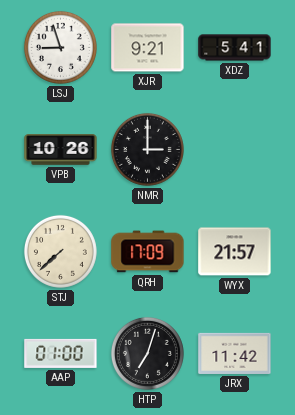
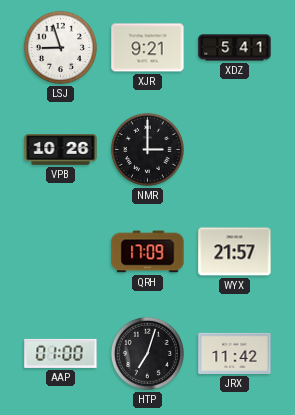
STJ: 7:38 -> none (60, 251)
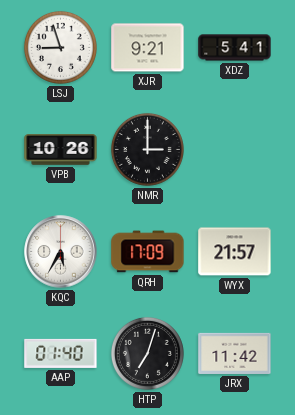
KQC: none -> 5:35 (61, 252)
AAP: 01:00 -> 01:40 (61, 353)
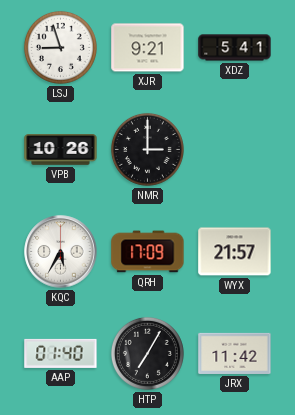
HTP: 7:03 -> 7:05 (147, 353)
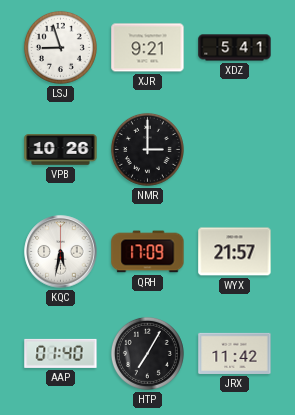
KQC: 5:35 -> 5:32 (61, 252)
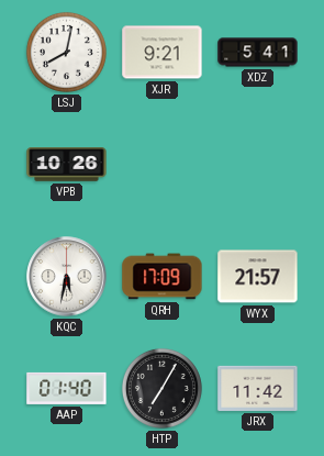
LSJ: 8:57 -> 8:02 (66, 52)
NMR: 3:00 -> none (147, 149)
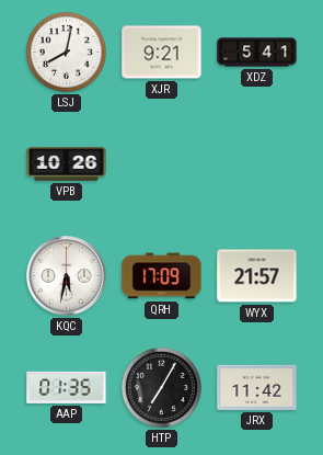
AAP: 01:40 -> 01:35 (67, 387)
